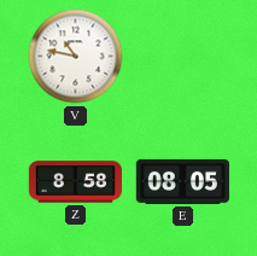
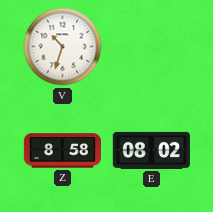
V: 10:47 -> 10:33 (63, 47)
E: 08:05 -> 08:02 (151, 150)
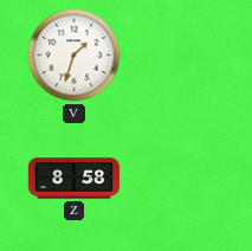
V: 10:33 -> 1:33 (75, 56)
E: 08:02 -> none (151, 150)
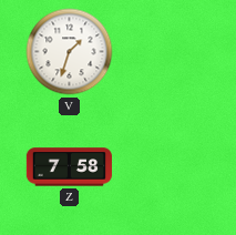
Z: 8:58 -> 7:58 (69, 167)
